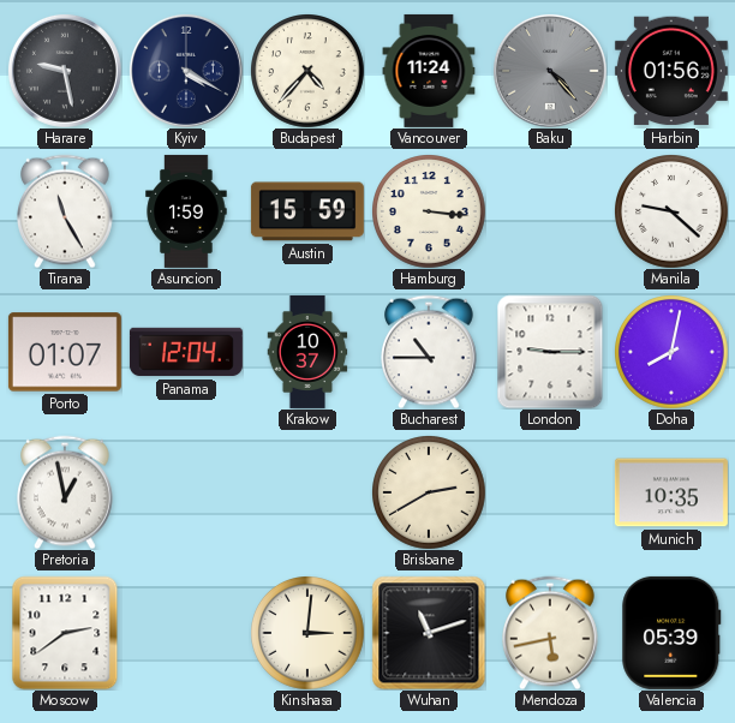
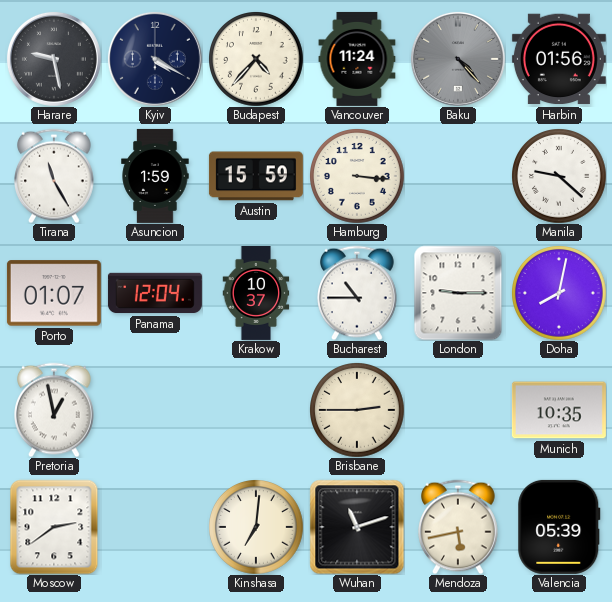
Brisbane: 2:40 -> 2:45 (357, 410)
Kinshasa: 3:01 -> 7:01 (256, 527)
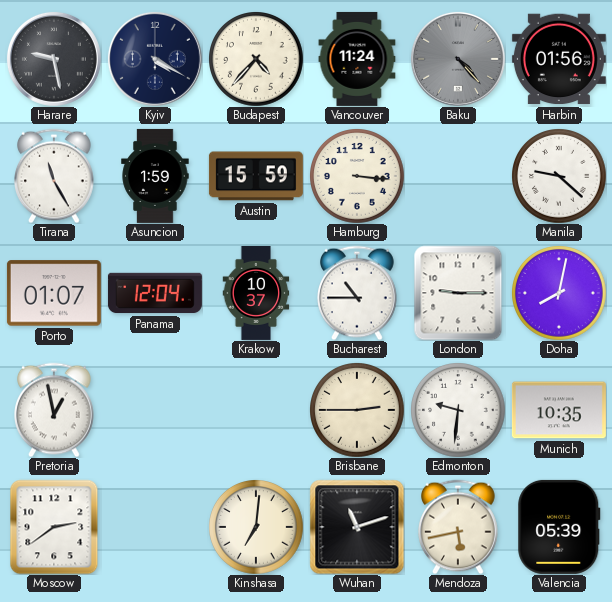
Edmonton: none -> 9:31 (458, 410)
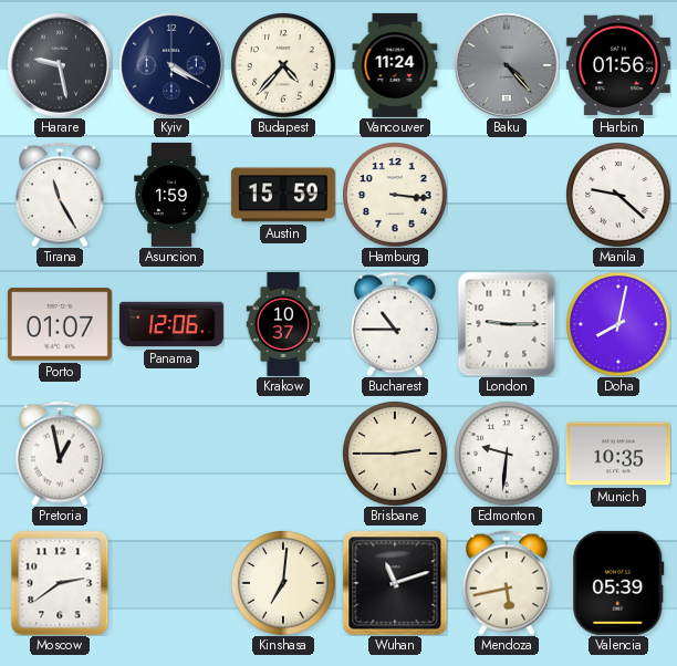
Panama: 12:04 -> 12:06 (171, 324)
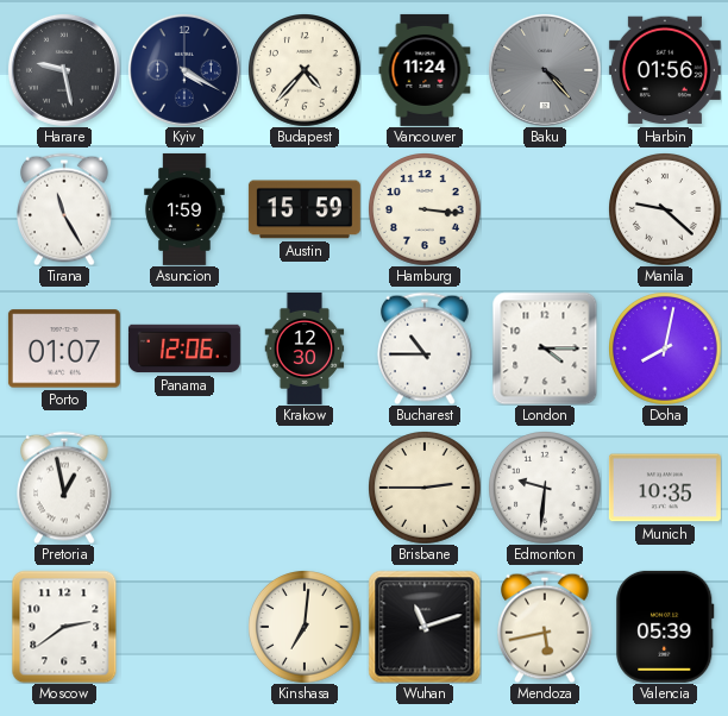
Krakow: 10:37 -> 12:30 (305, 348)
London: 9:15 -> 4:15 (545, 348)
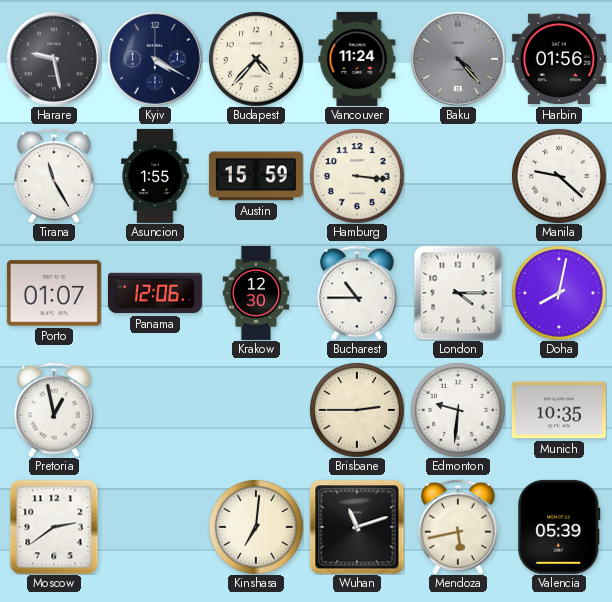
Asuncion: 1:59 -> 1:55 (155, 176)
